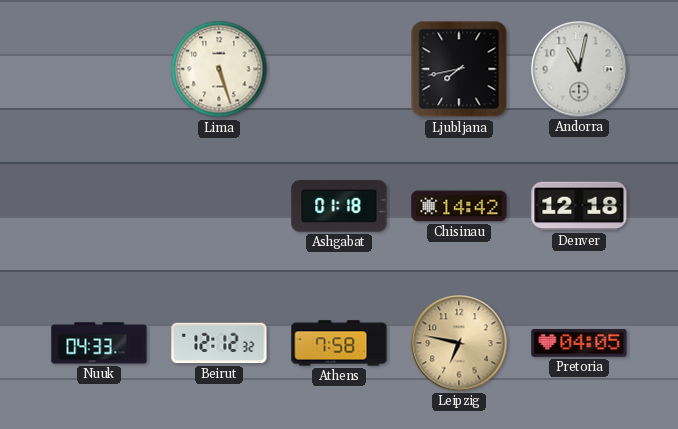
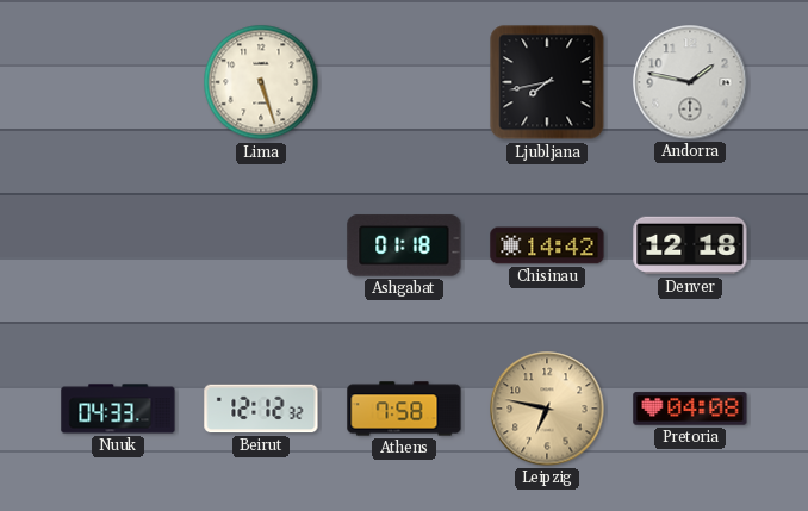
Andorra: 11:02 -> 1:47 (690, 82)
Pretoria: 04:05 -> 04:08 (690, 409)
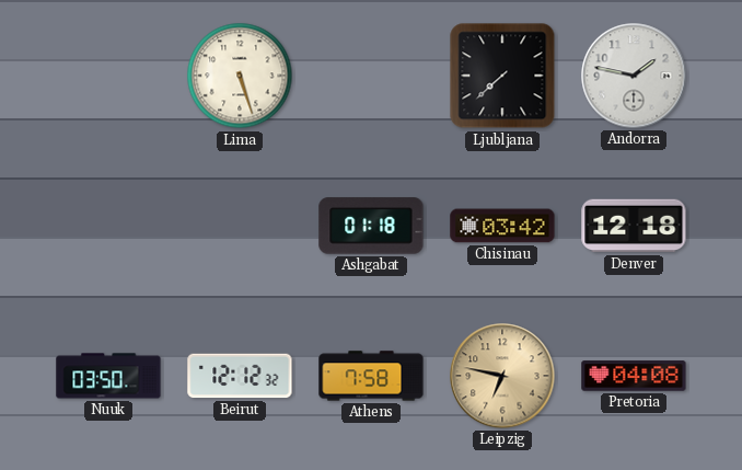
Ljubljana: 7:43 -> 7:38 (502, 76)
Chisinau: 14:42 -> 03:42 (502, 226)
Nuuk: 04:33 -> 03:50 (108, 376)
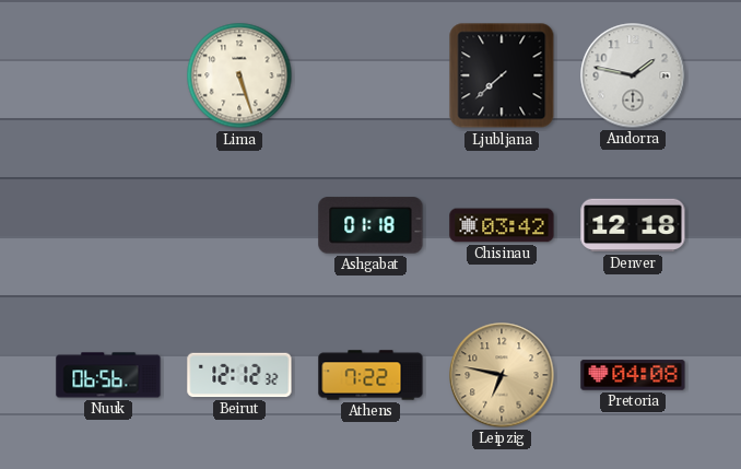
Nuuk: 03:50 -> 06:56 (108, 375)
Athens: 7:58 -> 7:22 (370, 375)
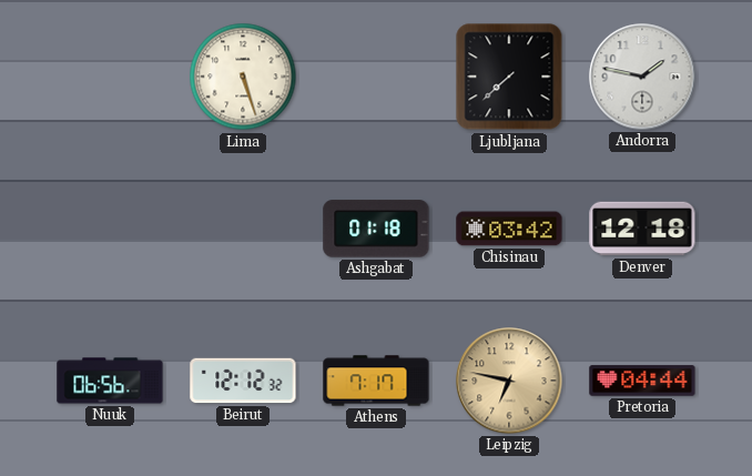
Athens: 7:22 -> 7:17 (376, 381)
Pretoria: 04:08 -> 04:44 (642, 381)
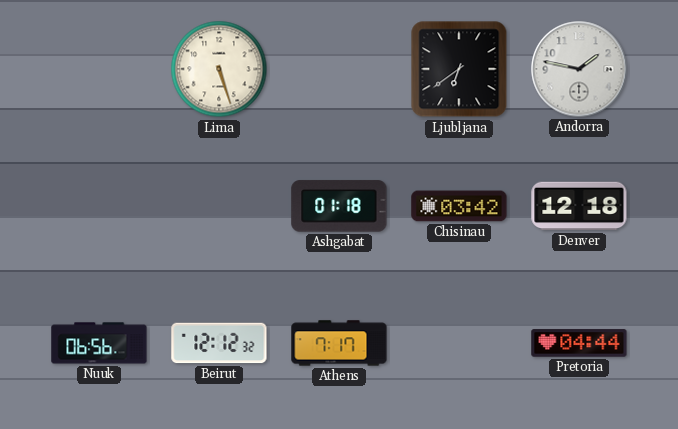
Ljubljana: 7:38 -> 6:39 (459, 69)
Leipzig: 6:47 -> none (509, 381)
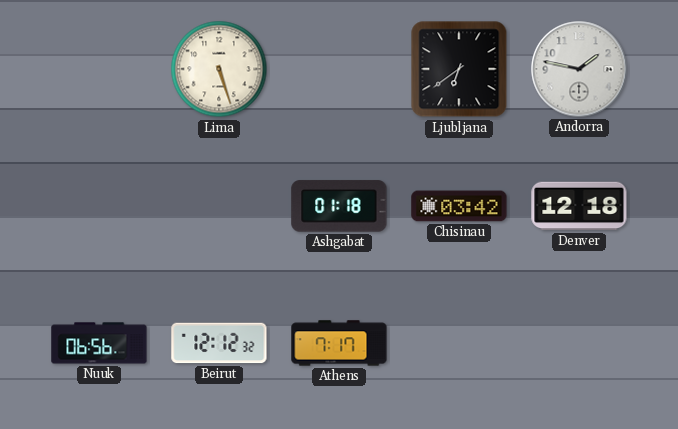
Pretoria: 04:44 -> none (579, 343)
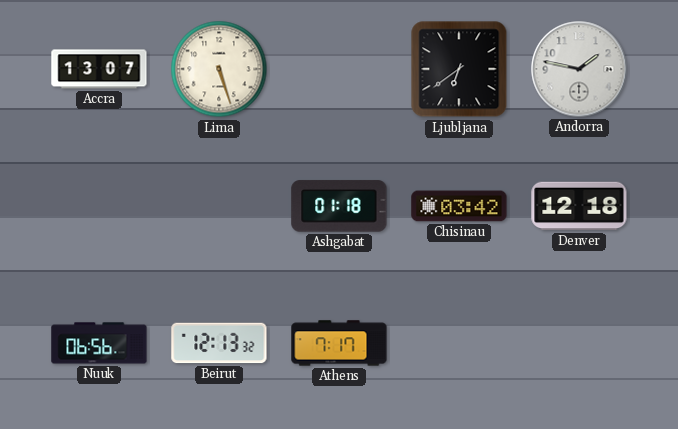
Accra: none -> 13:07 (99, 69)
Beirut: 12:12 -> 12:13 (219, 343)
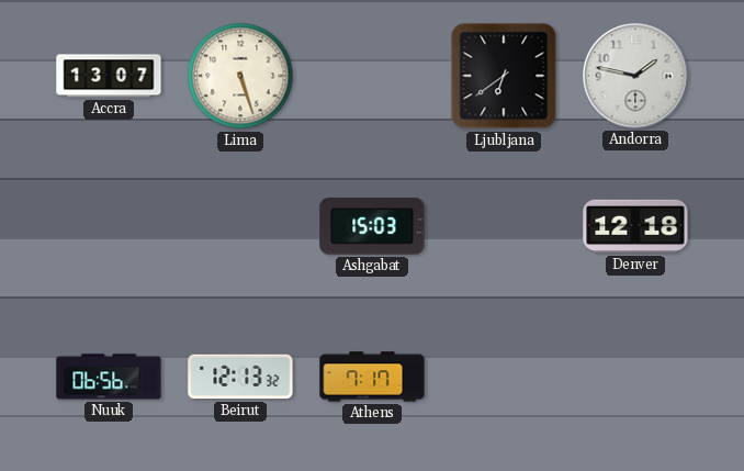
Ashgabat: 01:18 -> 15:03 (372, 226)
Chisinau: 03:42 -> none (459, 206)
